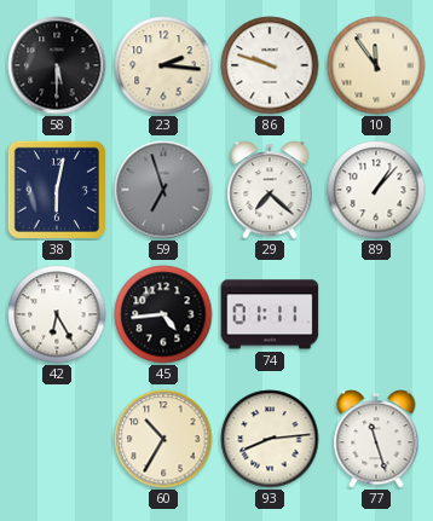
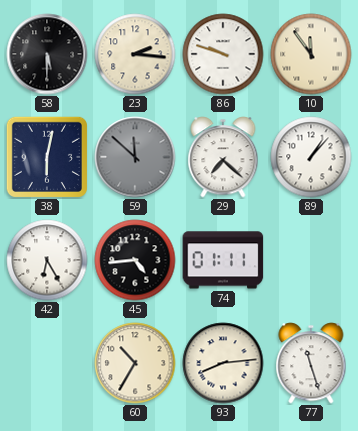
59: 6:57 -> 11:52 (135, 157)
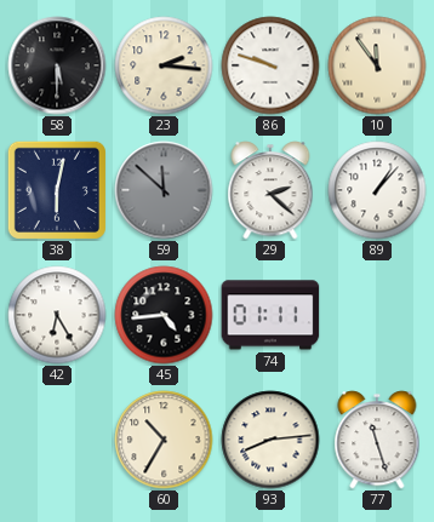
29: 7:22 -> 2:22 (270, 190)
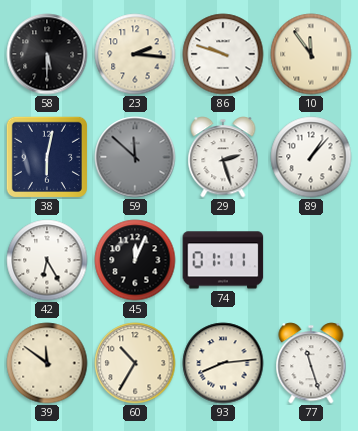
29: 2:22 -> 2:27 (223, 157)
45: 4:44 -> 12:04 (135, 260)
39: none -> 11:51 (47, 363)
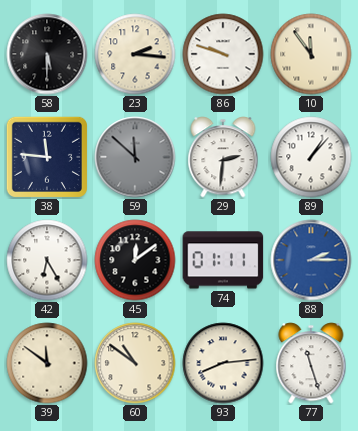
38: 6:02 -> 11:46 (47, 157)
29: 2:27 -> 2:31 (223, 157)
45: 12:04 -> 12:09 (135, 260)
88: none -> 2:15 (311, 260)
60: 10:35 -> 10:51 (135, 363)
